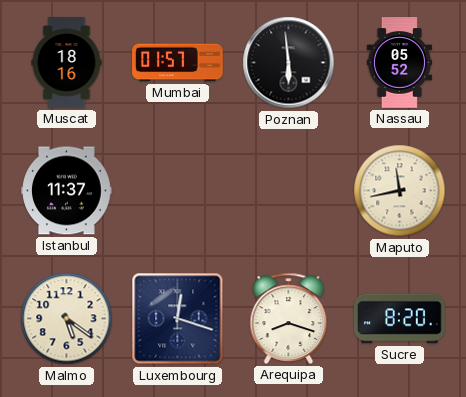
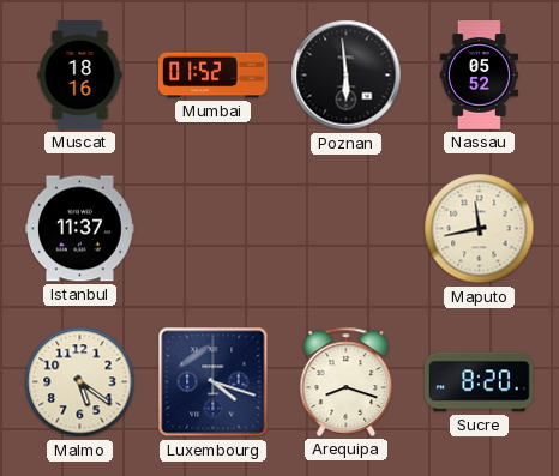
Mumbai: 01:57 -> 01:52 (214, 76)
Luxembourg: 12:18 -> 4:18 (214, 382)
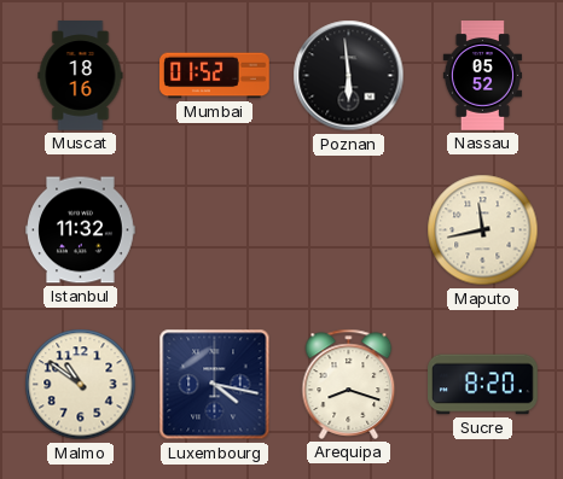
Istanbul: 11:37 -> 11:32 (81, 230)
Malmo: 5:21 -> 10:51 (81, 385)
Luxembourg: 4:18 -> 4:17 (215, 385)
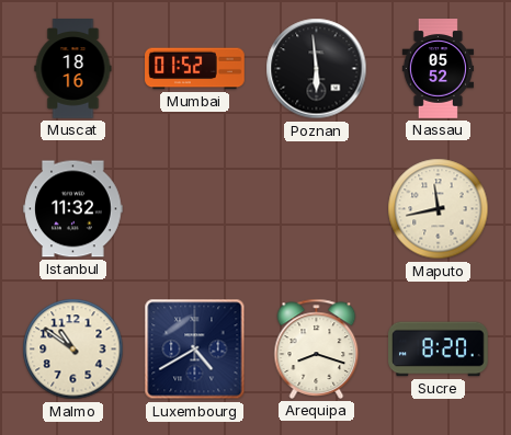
Luxembourg: 4:17 -> 4:40 (195, 350)
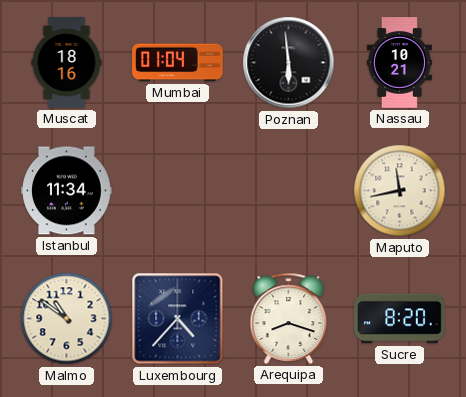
Mumbai: 01:52 -> 01:04 (178, 63)
Nassau: 05:52 -> 10:21 (399, 63)
Istanbul: 11:32 -> 11:34 (67, 191)
Luxembourg: 4:40 -> 4:37 (178, 319)
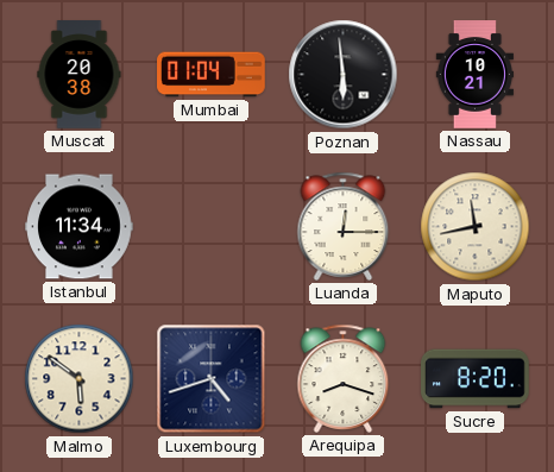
Muscat: 18:16 -> 20:38 (80, 75)
Luanda: none -> 12:15 (344, 226)
Malmo: 10:51 -> 5:51 (80, 379)
Luxembourg: 4:37 -> 4:42 (212, 379)
